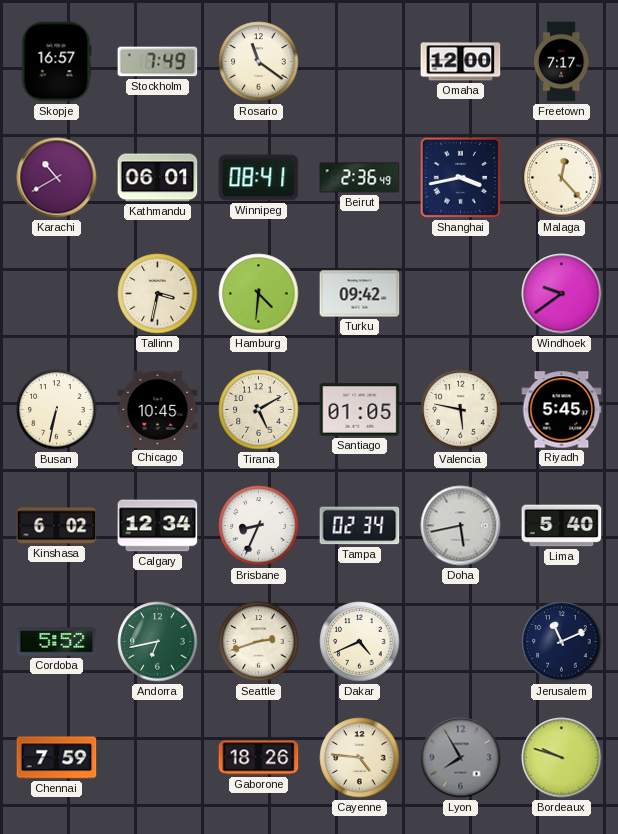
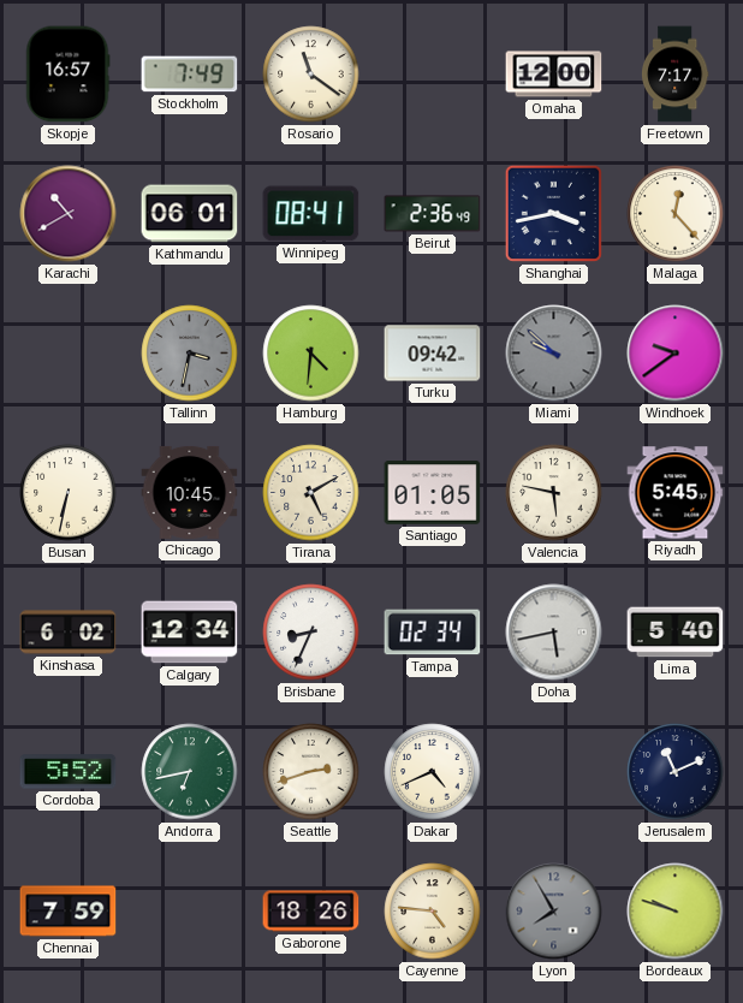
Tallinn dial: cream -> grey (190, 354)
Miami: none -> 9:52 (554, 354)
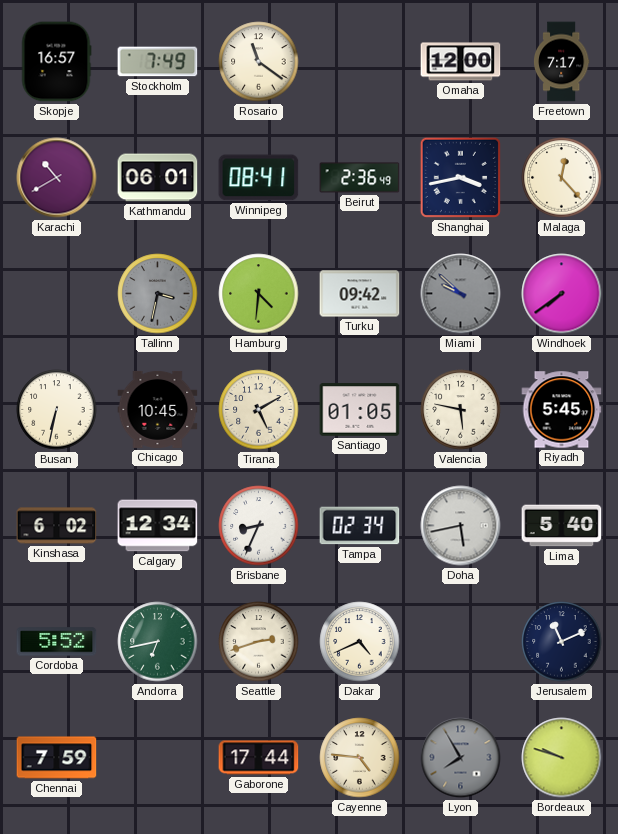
Windhoek: 9:39 -> 7:39 (562, 294)
Gaborone: 18:26 -> 17:44 (259, 758)
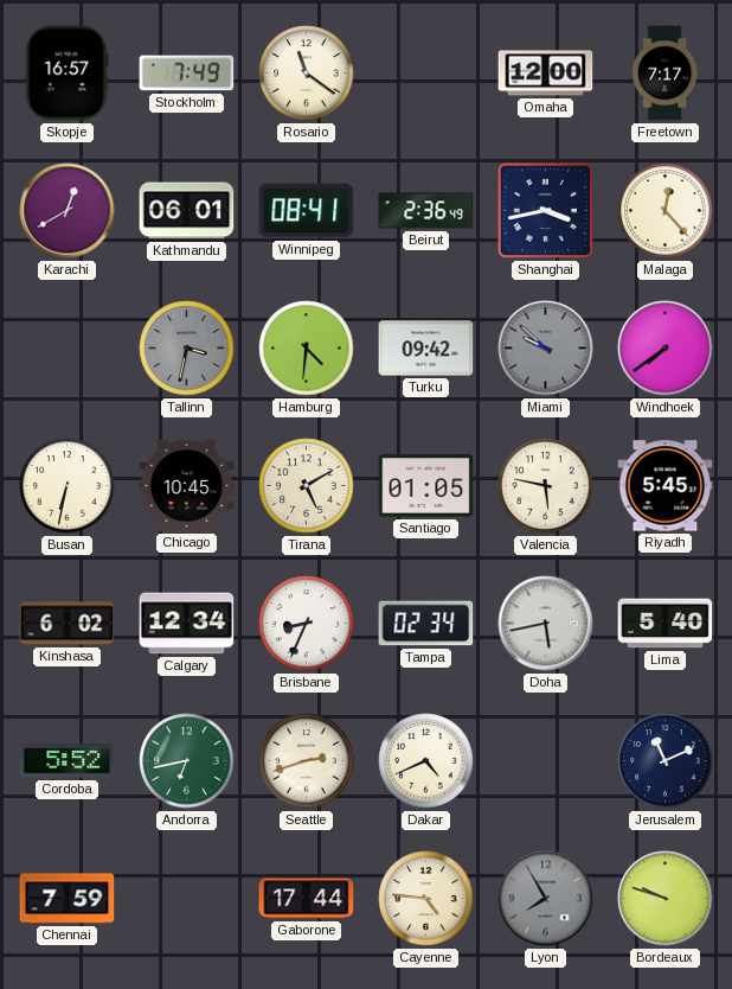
Karachi: 10:40 -> 12:40 (68, 211)
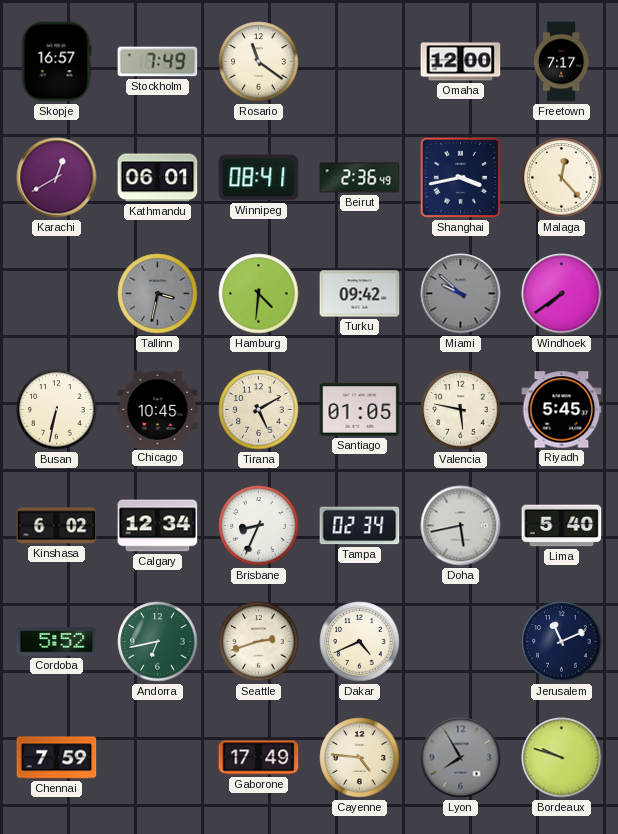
Gaborone: 17:44 -> 17:49 (259, 758)
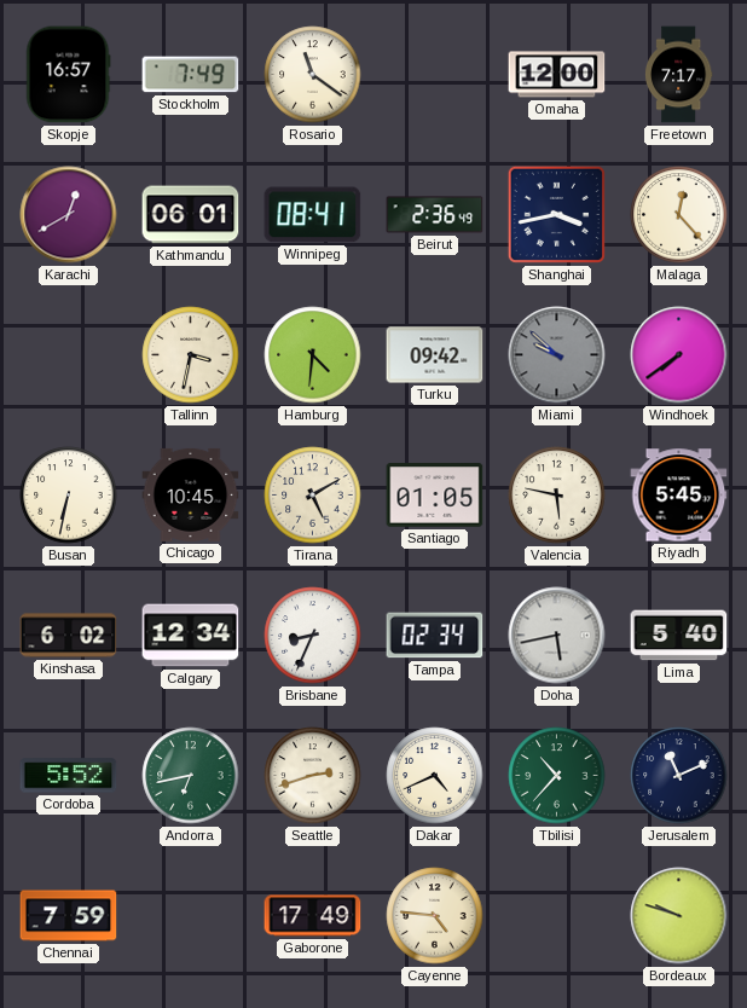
Tallinn dial: grey -> cream (191, 355)
Tbilisi: none -> 10:37 (557, 776)
Lyon: 7:55 -> none (461, 758)
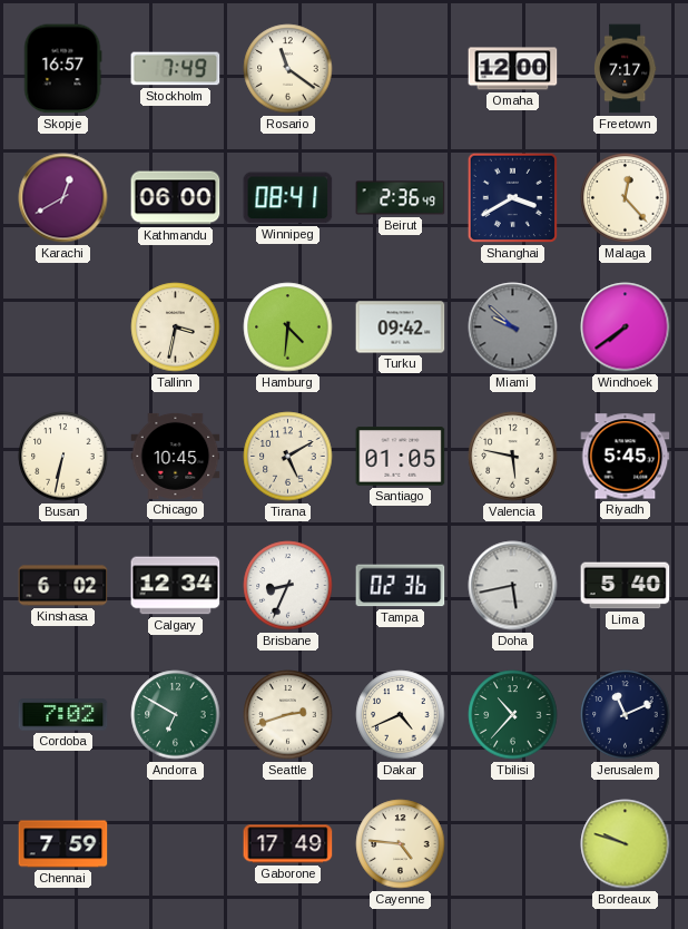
Kathmandu: 06:01 -> 06:00 (176, 198)
Shanghai: 3:43 -> 3:40 (512, 197)
Tampa: 02:34 -> 02:36 (401, 586)
Cordoba: 5:52 -> 7:02 (63, 715)
Andorra: 6:43 -> 6:50 (176, 715)
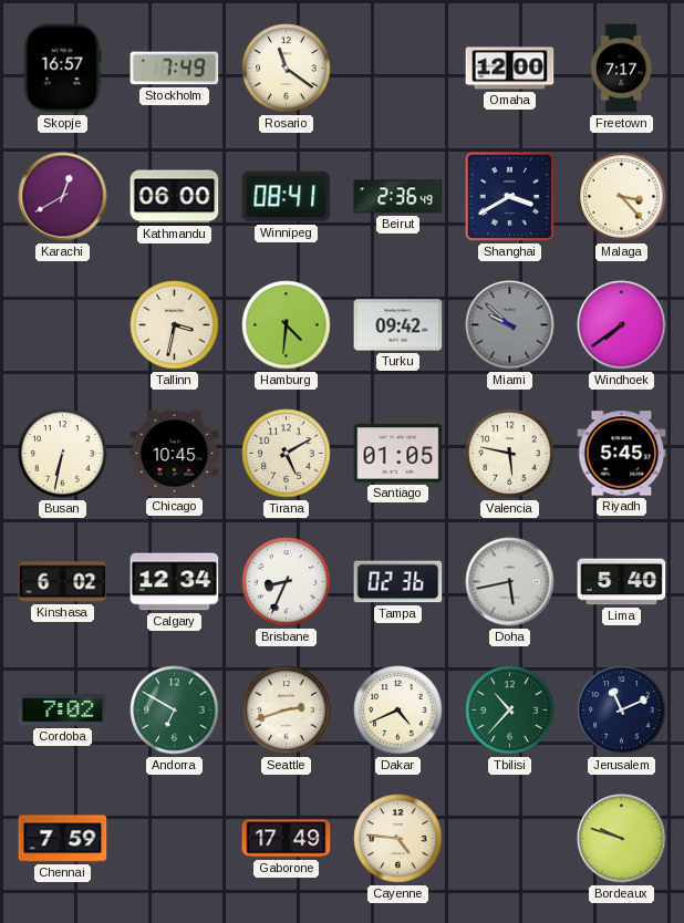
Malaga: 12:23 -> 3:23 (622, 197)
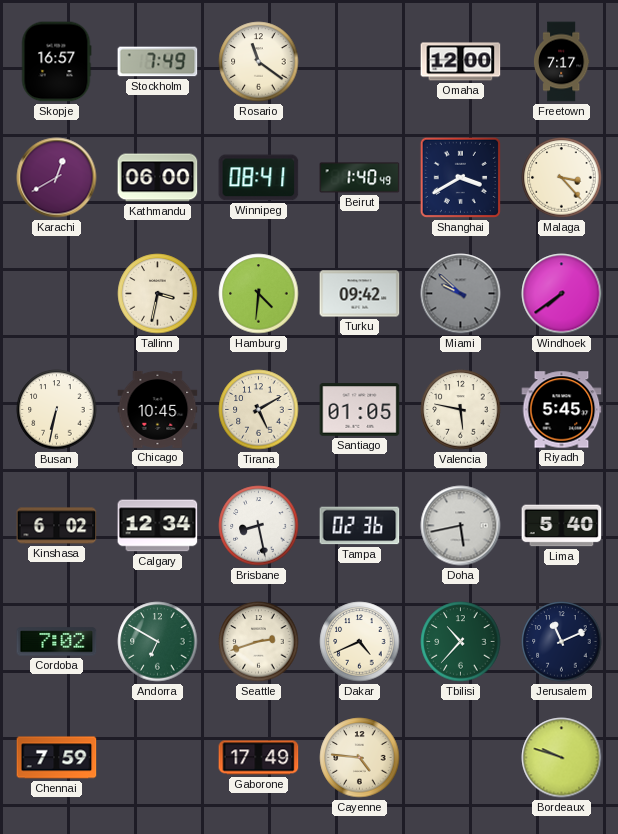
Beirut: 2:36 -> 1:40 (360, 178)
Brisbane: 8:34 -> 8:28 (259, 526)
